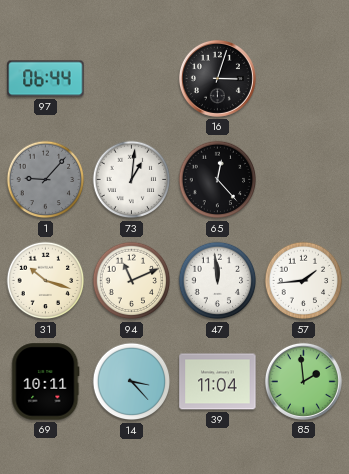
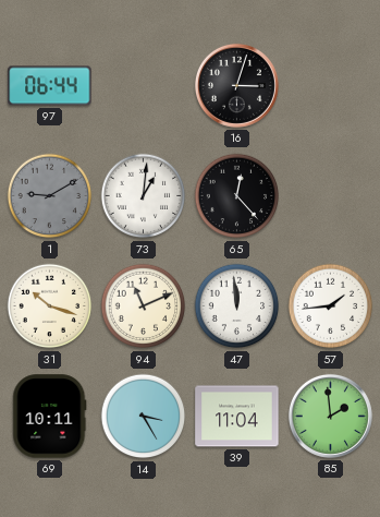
1: 9:07 -> 9:10 (50, 196)
14: 3:23 -> 3:25 (144, 417)
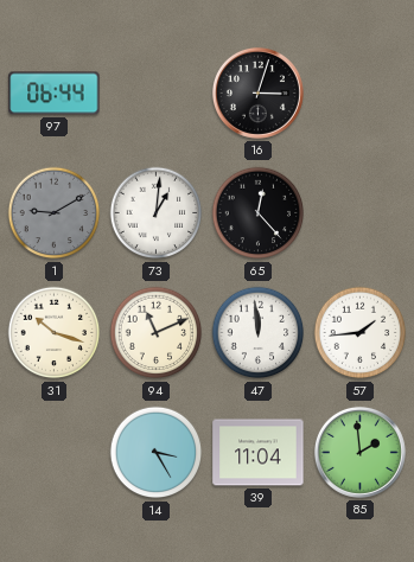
69: 10:11 -> none (50, 417)
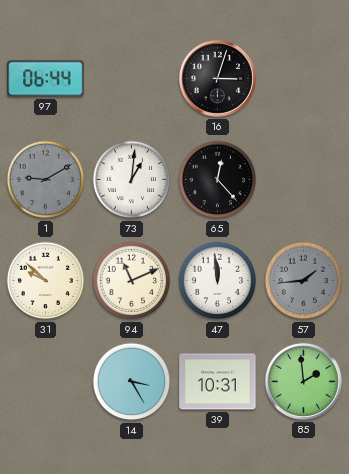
31: 10:18 -> 9:52 (46, 281)
57 dial: white -> grey (304, 281)
39: 11:04 -> 10:31 (218, 382)
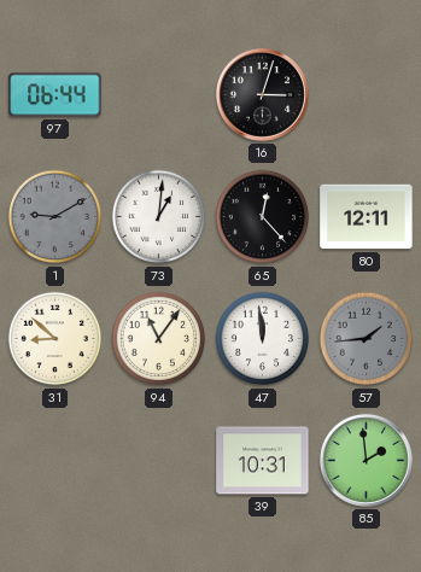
80: none -> 12:11 (367, 217)
31: 9:52 -> 8:52 (55, 339)
94: 11:11 -> 11:06 (159, 339)
14: 3:25 -> none (132, 382)
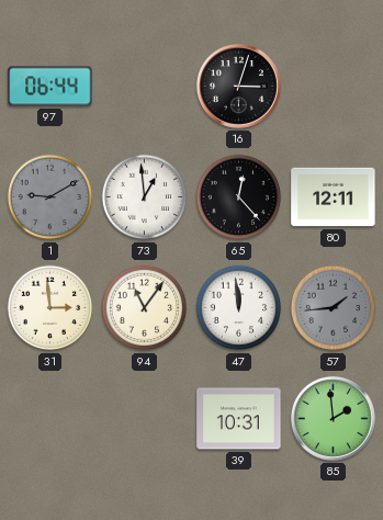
73: 1:01 -> 12:59 (145, 197)
31: 8:52 -> 2:59 (50, 308)
